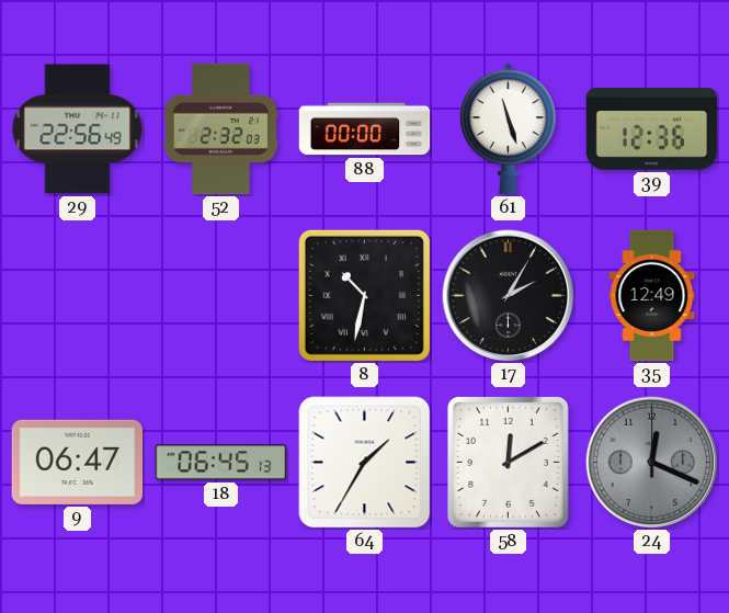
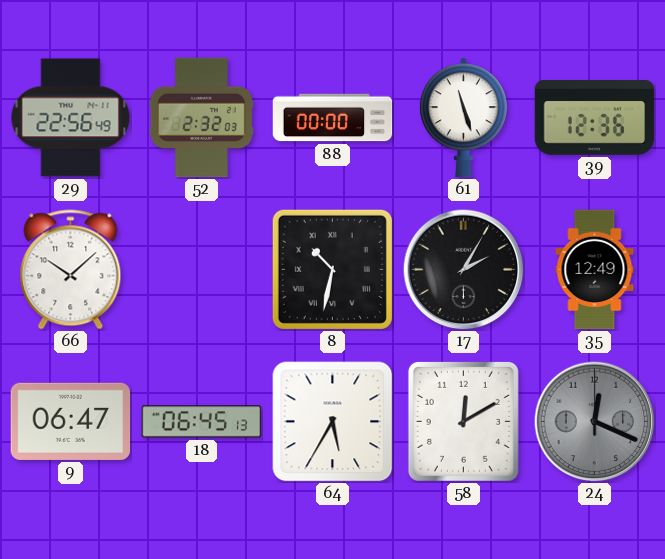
66: none -> 10:08 (71, 270)
64: 1:35 -> 5:35 (333, 422)
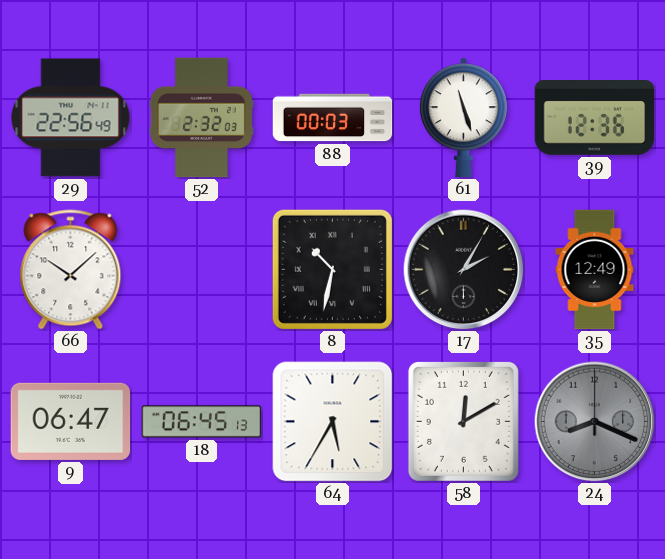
88: 00:00 -> 00:03 (333, 118)
24: 12:19 -> 8:19 (595, 422)
